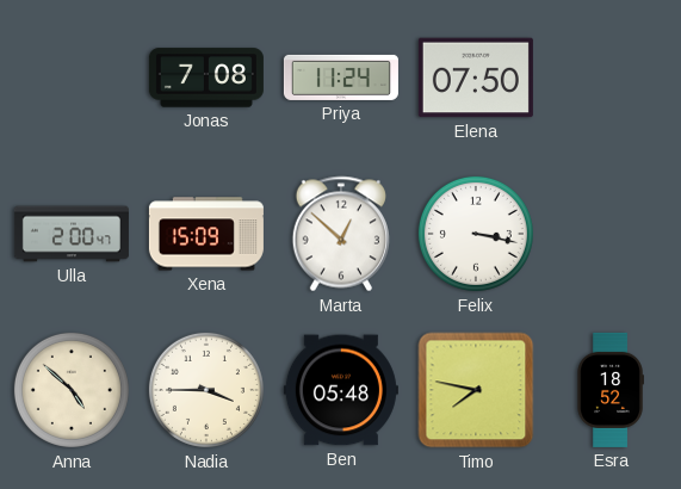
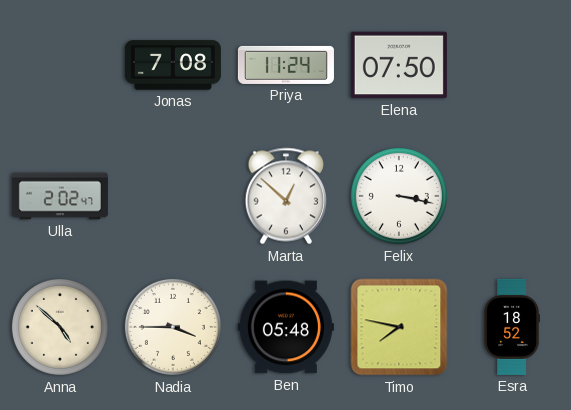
Ulla: 2:00 -> 2:02 (60, 196)
Xena: 15:09 -> none (206, 234)
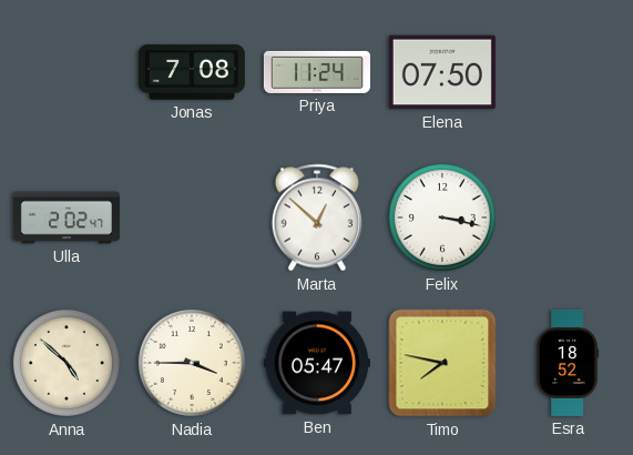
Ben: 05:48 -> 05:47 (317, 363)
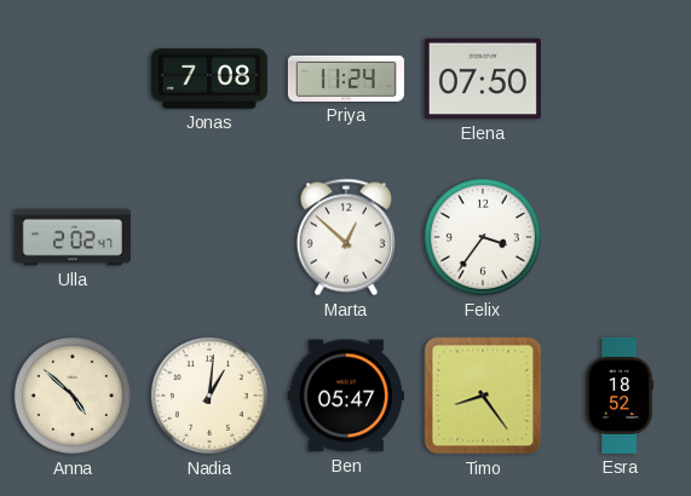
Felix: 3:17 -> 3:36 (483, 237)
Nadia: 3:45 -> 1:01 (209, 396)
Timo: 7:47 -> 8:24 (483, 396)
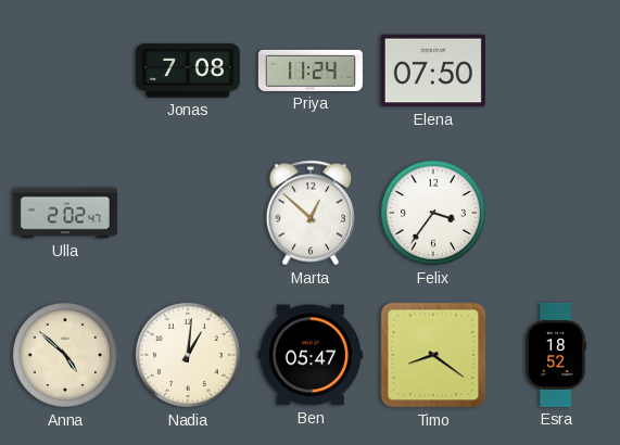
Timo: 8:24 -> 8:21 (433, 355)
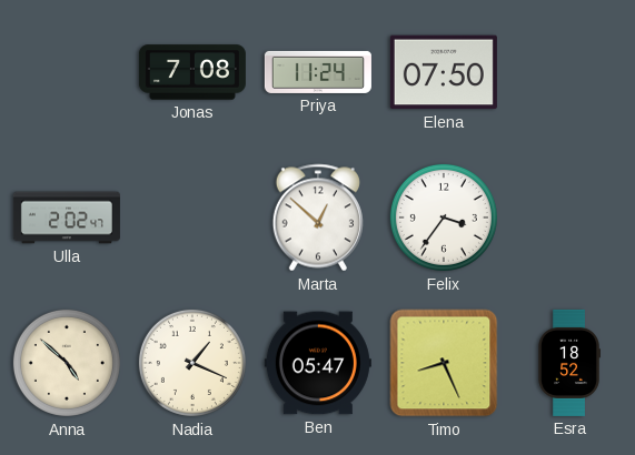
Nadia: 1:01 -> 1:19 (192, 363)
Timo: 8:21 -> 8:26 (444, 363)
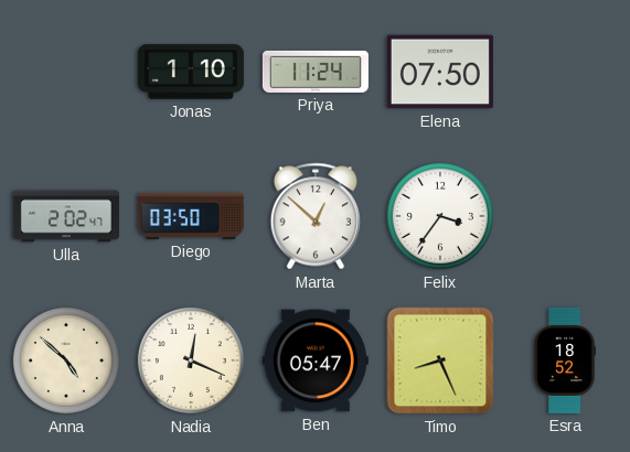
Jonas: 7:08 -> 1:10 (191, 72)
Diego: none -> 03:50 (191, 216)
Nadia: 1:19 -> 12:19 (191, 360)
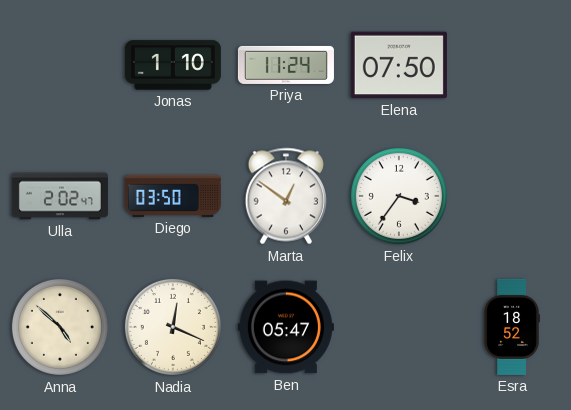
Marta: 12:52 -> 12:51 (286, 196)
Timo: 8:26 -> none (440, 360)
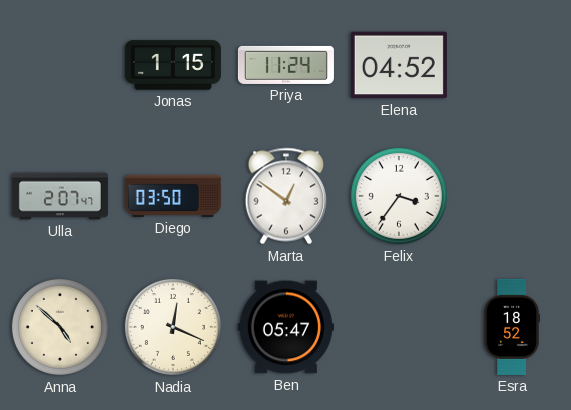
Jonas: 1:10 -> 1:15 (173, 65)
Elena: 07:50 -> 04:52 (399, 65)
Ulla: 2:02 -> 2:07 (60, 196)
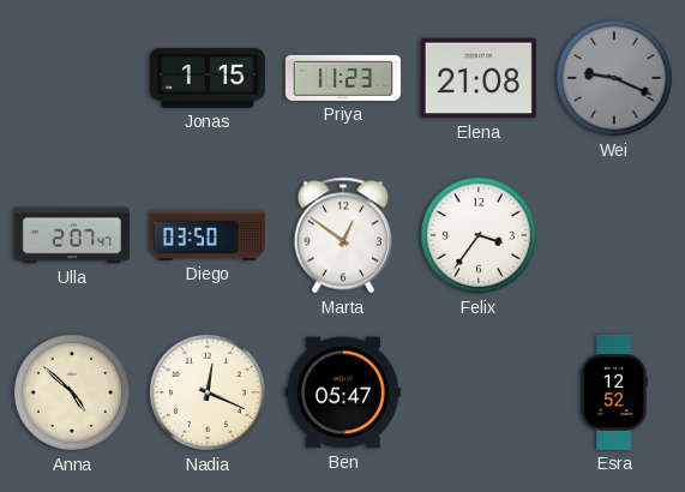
Priya: 11:24 -> 11:23 (343, 78)
Elena: 04:52 -> 21:08 (479, 78)
Wei: none -> 9:19 (614, 78)
Esra: 18:52 -> 12:52 (614, 392)
